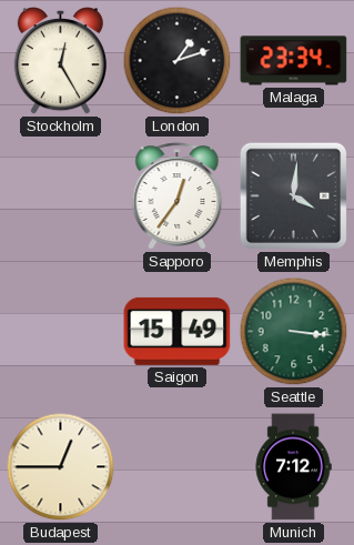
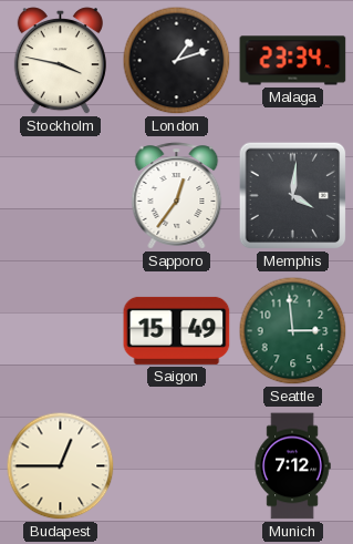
Stockholm: 12:25 -> 3:47 (60, 61)
Seattle: 3:16 -> 2:59 (293, 331)
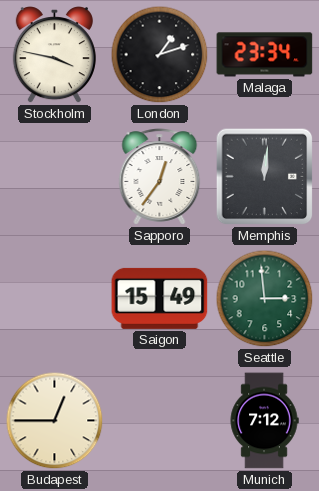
Memphis: 4:01 -> 12:01 (265, 177)
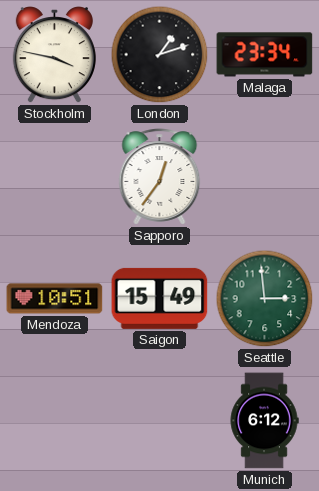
Memphis: 12:01 -> none (265, 177)
Mendoza: none -> 10:51 (55, 299)
Budapest: 12:45 -> none (55, 421)
Munich: 7:12 -> 6:12 (264, 421)
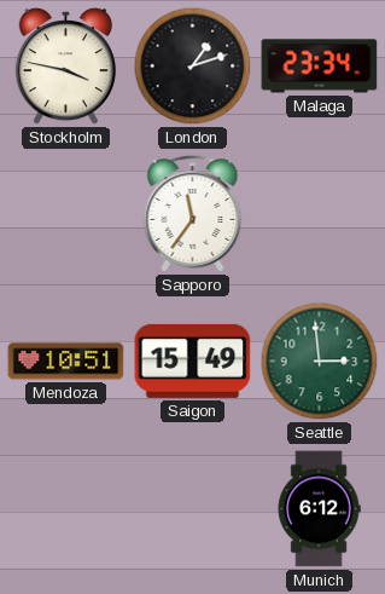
Sapporo: 12:36 -> 11:36 (193, 214)
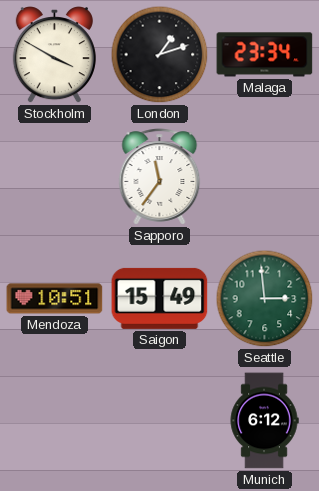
Stockholm: 3:47 -> 3:50 (54, 55)
